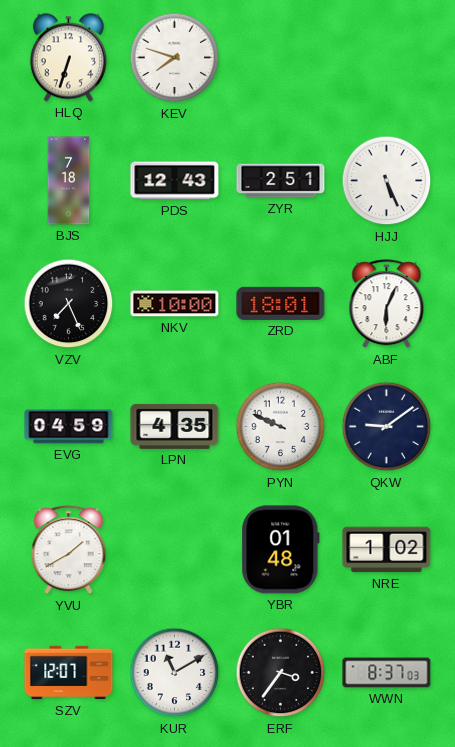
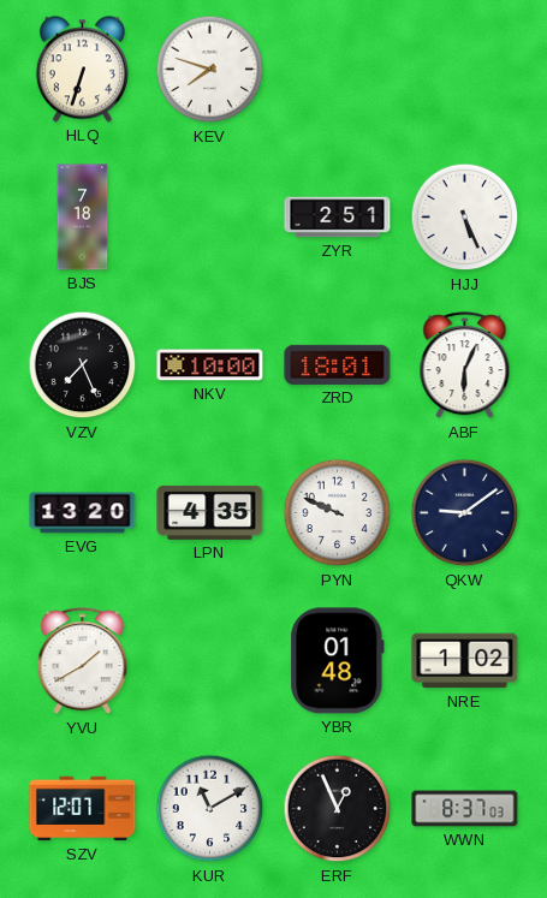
PDS: 12:43 -> none (175, 181)
EVG: 04:59 -> 13:20 (83, 513)
ERF: 3:36 -> 12:56 (338, 809)
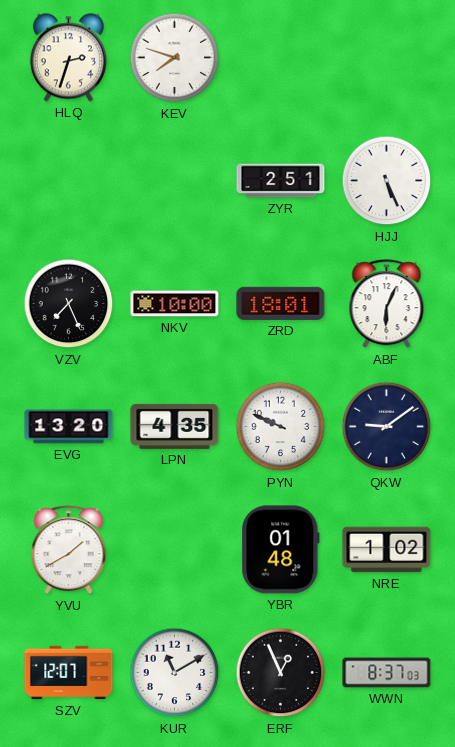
HLQ: 6:33 -> 2:33 (68, 58)
BJS: 7:18 -> none (83, 218)
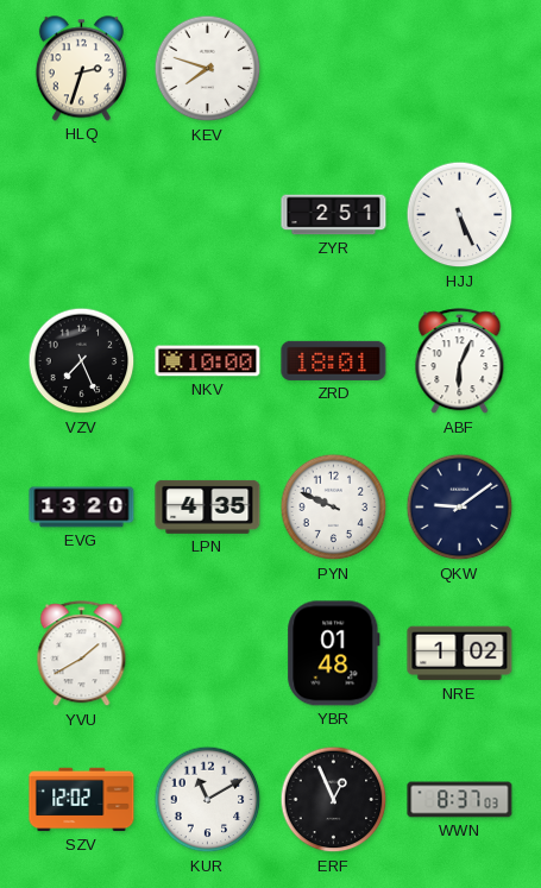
SZV: 12:07 -> 12:02 (82, 800)
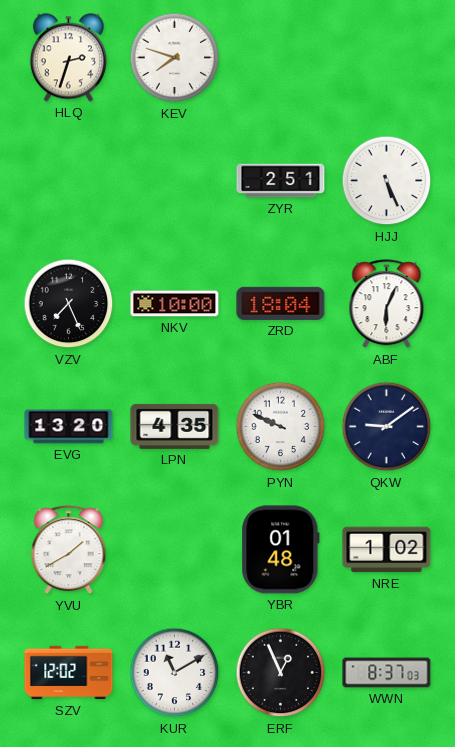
ZRD: 18:01 -> 18:04 (281, 303)
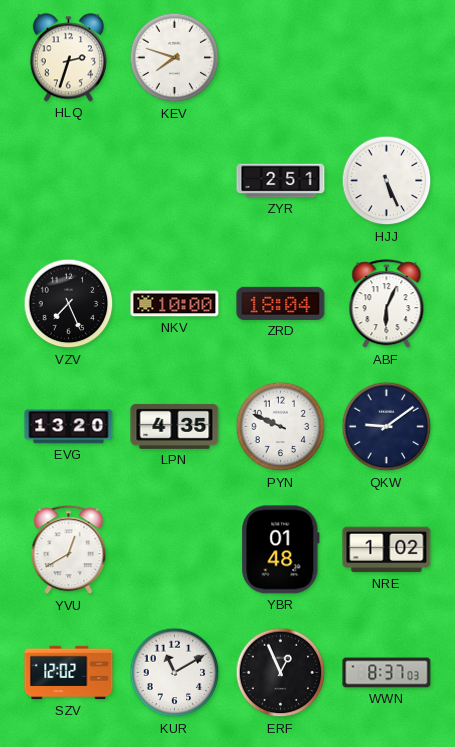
YVU: 1:40 -> 12:40 (69, 550)
